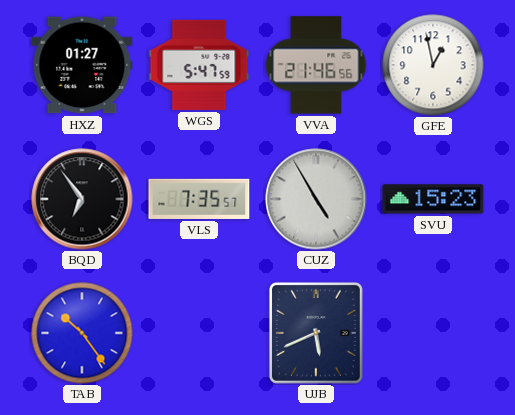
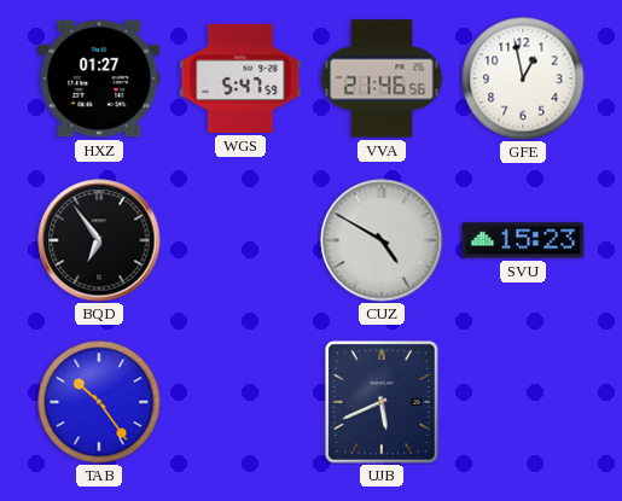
VLS: 7:35 -> none (199, 199)
CUZ: 4:55 -> 4:50 (382, 240)
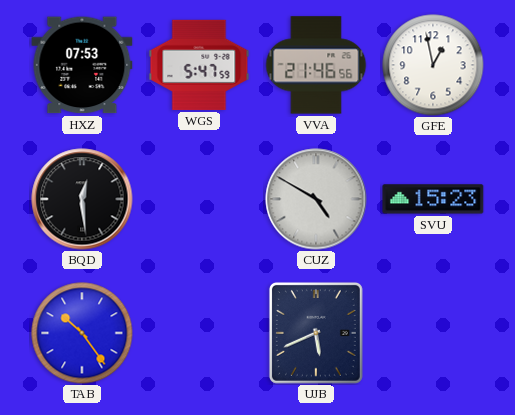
HXZ: 01:27 -> 07:53 (82, 65)
BQD: 6:54 -> 12:29 (82, 199)
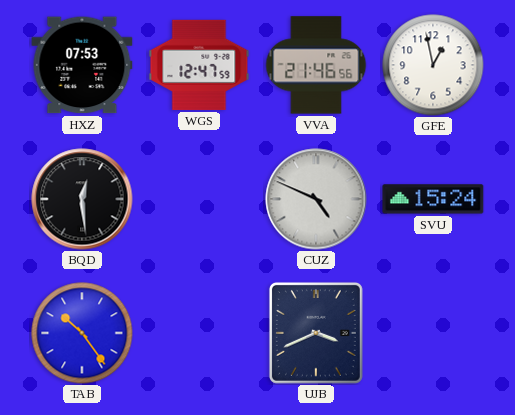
WGS: 5:47 -> 12:47 (199, 65)
CUZ: 4:50 -> 4:49 (316, 199)
SVU: 15:23 -> 15:24 (433, 199)
UJB: 5:41 -> 3:41 (316, 333)
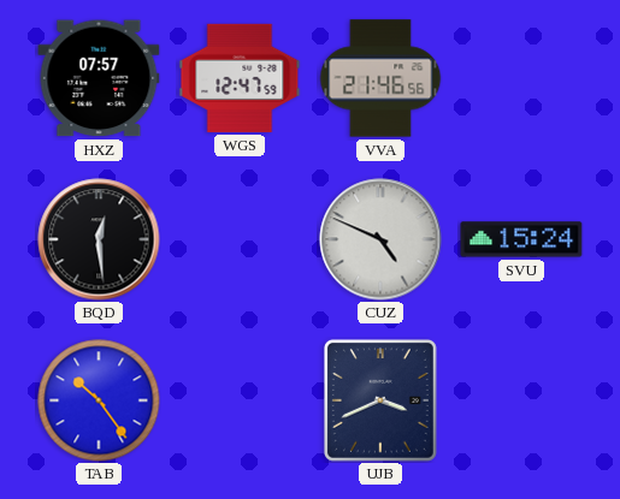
HXZ: 07:53 -> 07:57 (99, 78)
GFE: 12:58 -> none (433, 65)
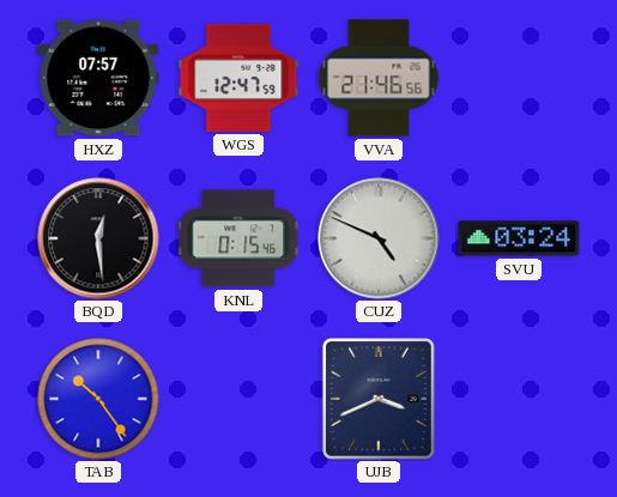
KNL: none -> 0:15 (238, 238)
SVU: 15:24 -> 03:24 (519, 238)
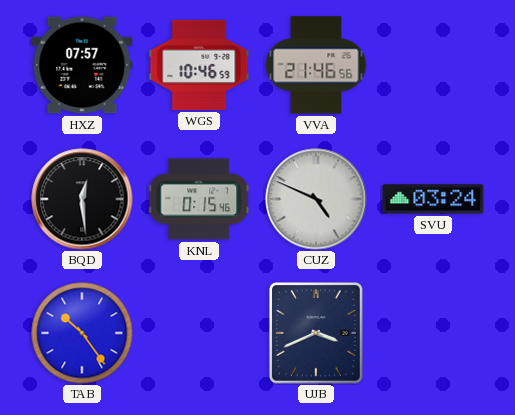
WGS: 12:47 -> 10:46 (199, 65)
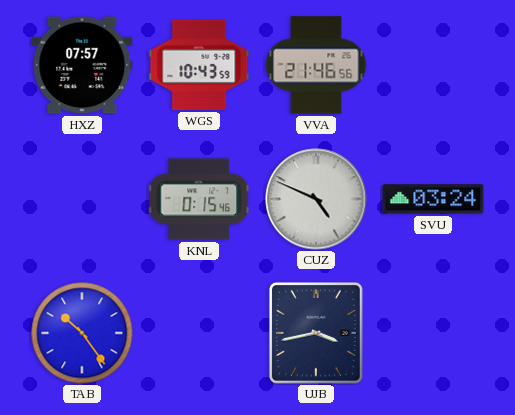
WGS: 10:46 -> 10:43 (199, 65)
BQD: 12:29 -> none (82, 199)
UJB: 3:41 -> 3:43 (316, 333)
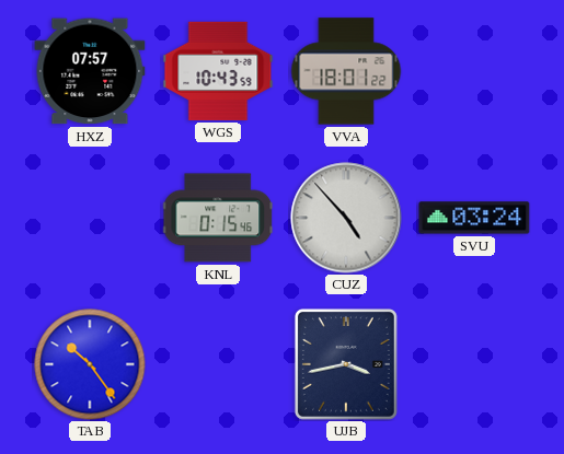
VVA: 21:46 -> 18:01 (346, 71)
CUZ: 4:49 -> 4:53 (346, 218)
